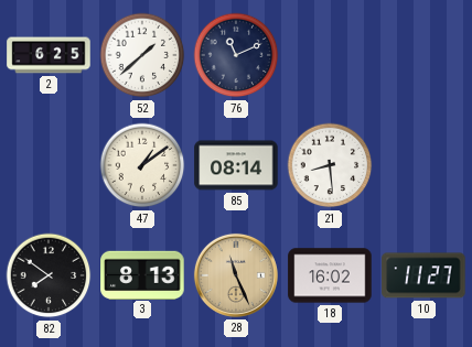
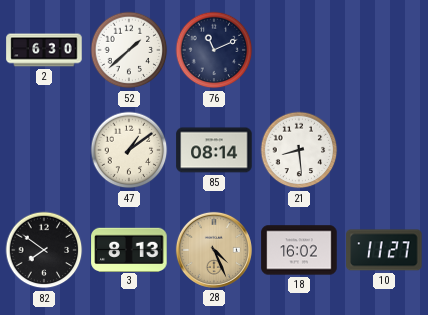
2: 6:25 -> 6:30 (44, 50)
28: 11:26 -> 4:26 (214, 250)
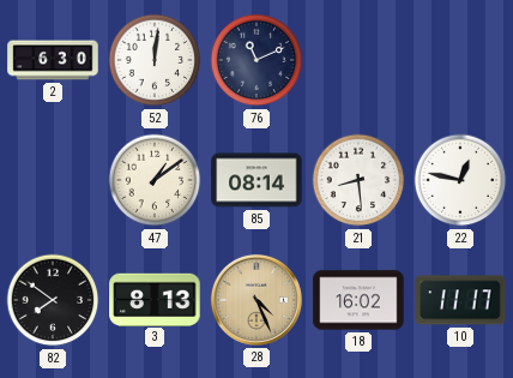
52: 1:38 -> 12:01 (155, 60)
22: none -> 12:47 (460, 180)
10: 11:27 -> 11:17 (460, 300)
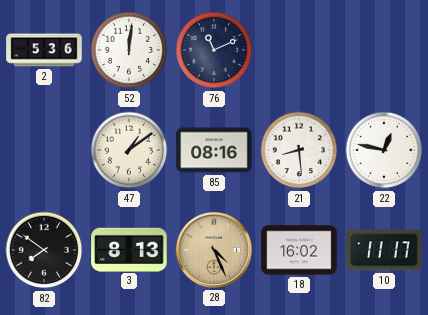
2: 6:30 -> 5:36 (44, 50)
85: 08:14 -> 08:16 (214, 150)
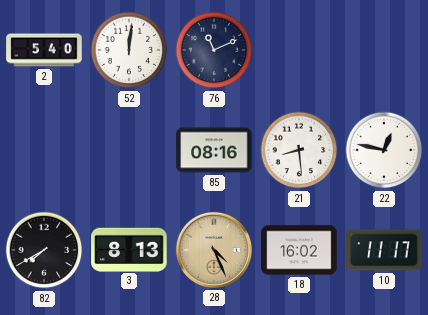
2: 5:36 -> 5:40 (44, 50)
47: 1:09 -> none (129, 150)
82: 7:51 -> 7:40 (44, 250)
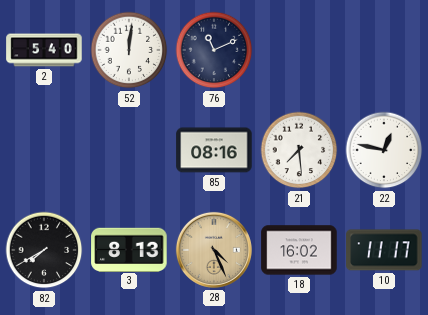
21: 8:29 -> 7:29 (299, 150)
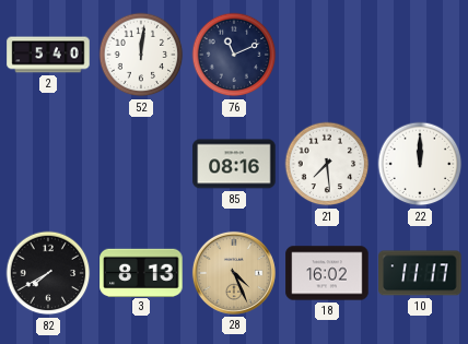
22: 12:47 -> 12:00 (420, 164)
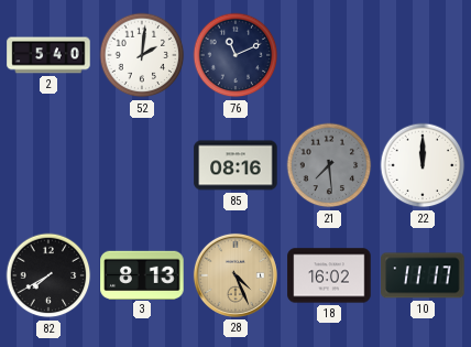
52: 12:01 -> 2:01 (142, 55)
21 dial: white -> grey (329, 165)
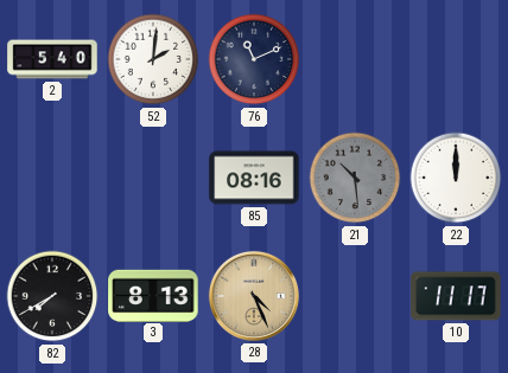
21: 7:29 -> 10:29 (355, 178)
18: 16:02 -> none (329, 275)
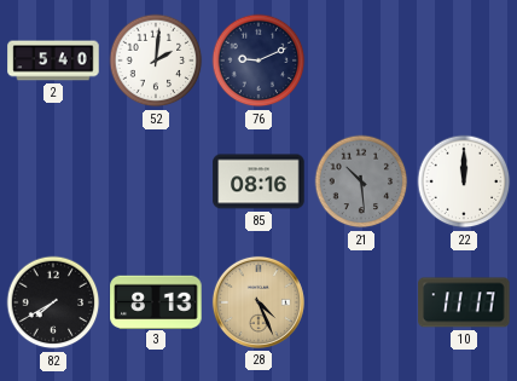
76: 11:11 -> 9:11 (258, 60)
